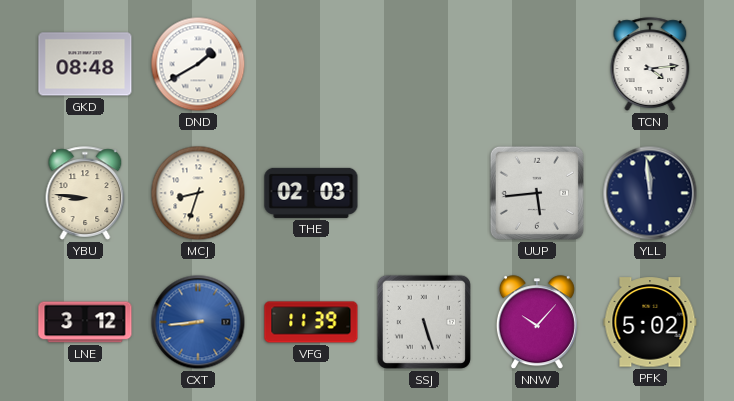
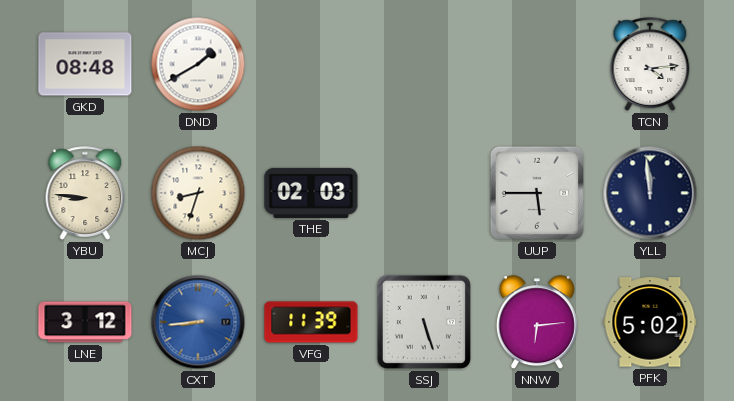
UUP: 5:44 -> 5:45 (537, 193)
NNW: 10:07 -> 6:14 (537, 323)
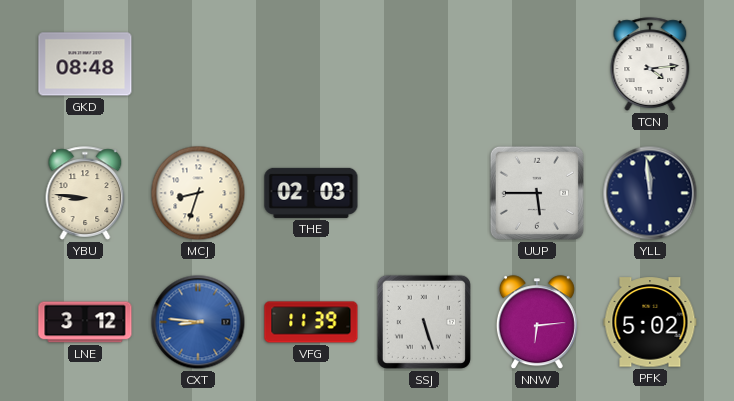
DND: 1:40 -> none (198, 64)
CXT: 8:44 -> 8:46 (198, 322)
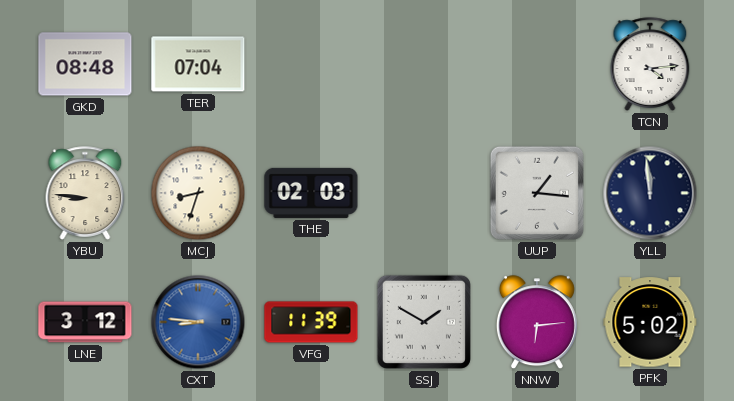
TER: none -> 07:04 (198, 64)
UUP: 5:45 -> 1:16 (537, 193)
SSJ: 5:27 -> 1:50 (424, 322)
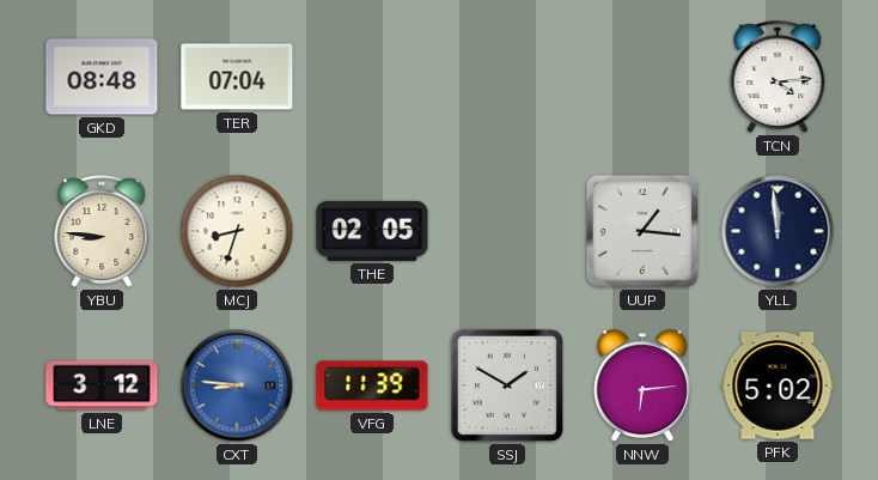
THE: 02:03 -> 02:05 (372, 231)
